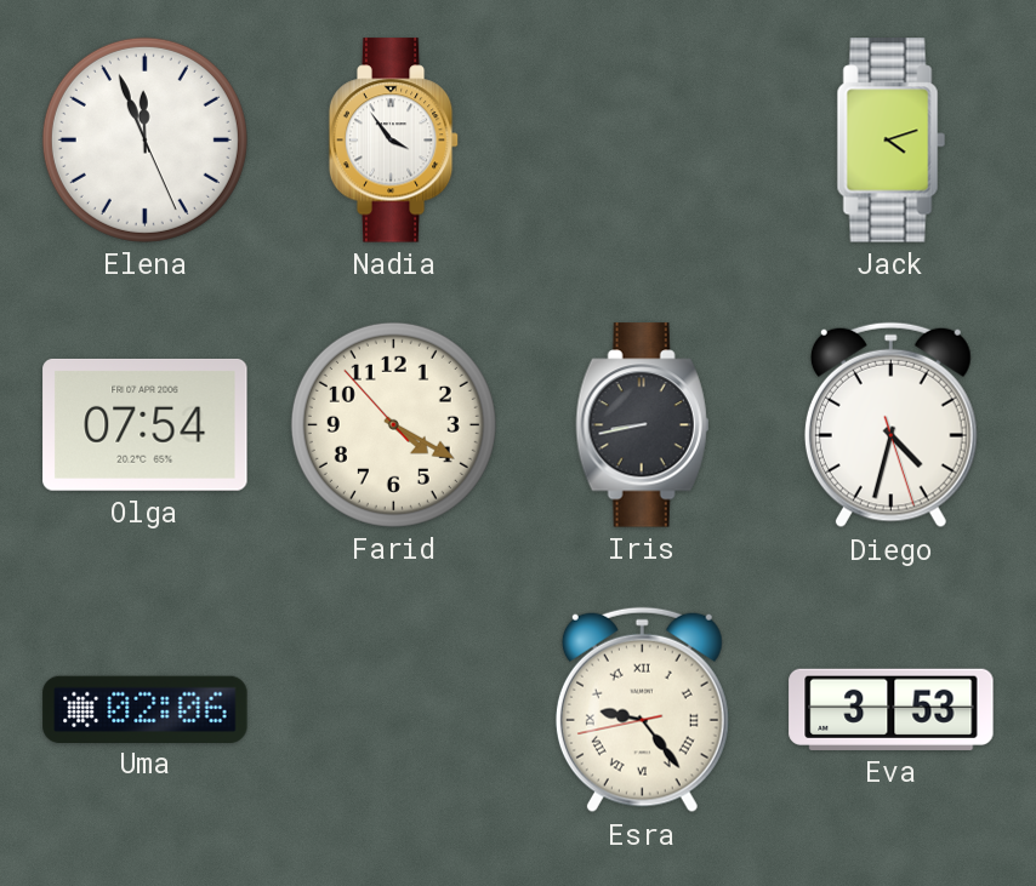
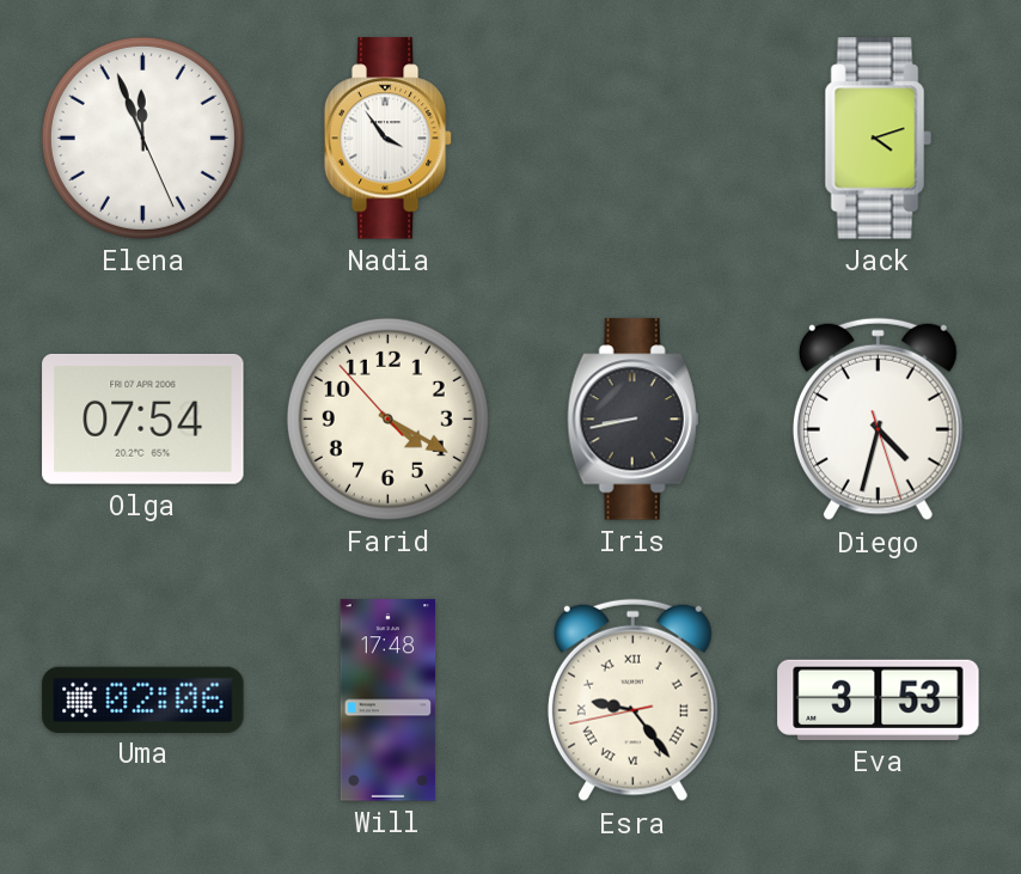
Will: none -> 17:48 (389, 701)
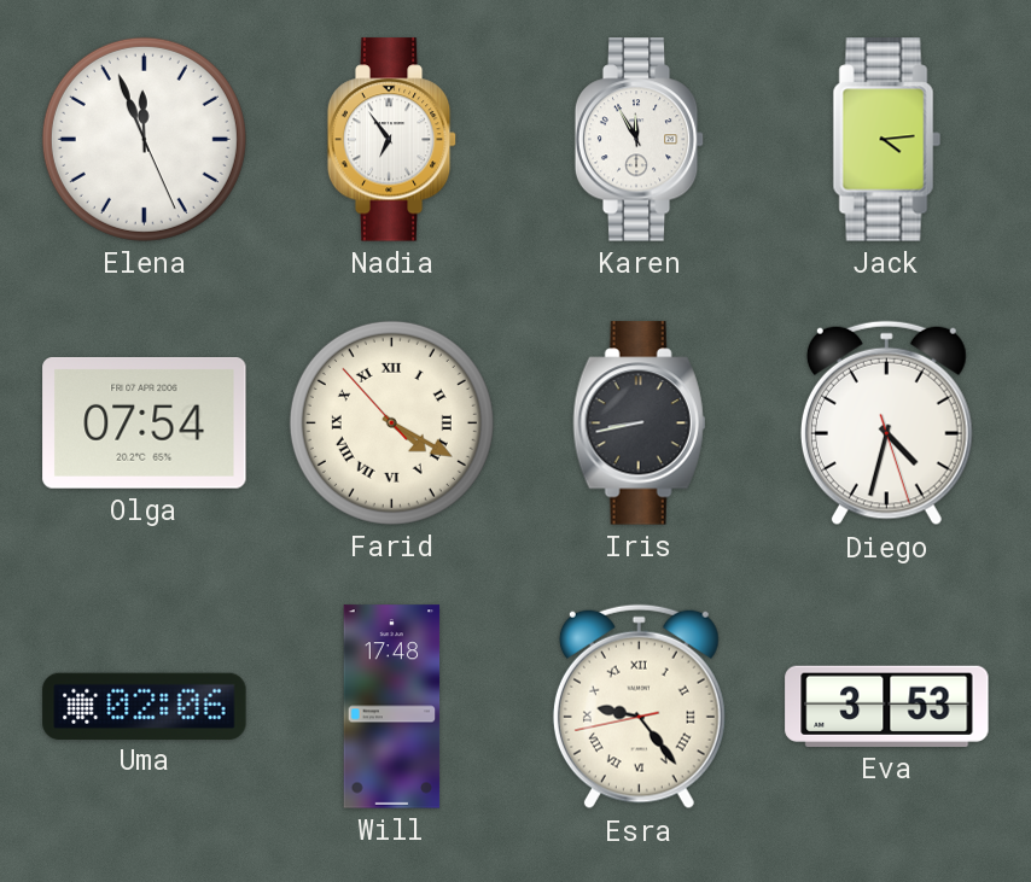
Nadia: 3:54 -> 6:54 (392, 140)
Karen: none -> 11:55 (640, 140)
Jack: 4:12 -> 4:14 (886, 140)
Farid numerals: Arabic -> Roman (391, 422)
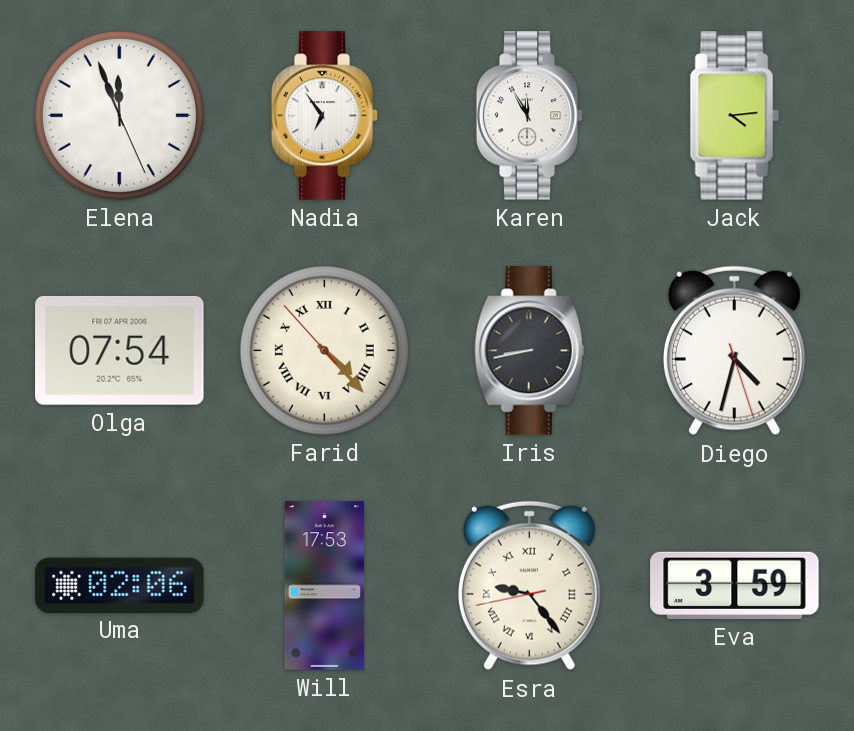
Farid: 4:19 -> 4:22 (324, 350)
Will: 17:48 -> 17:53 (325, 586)
Eva: 3:53 -> 3:59 (735, 585)
